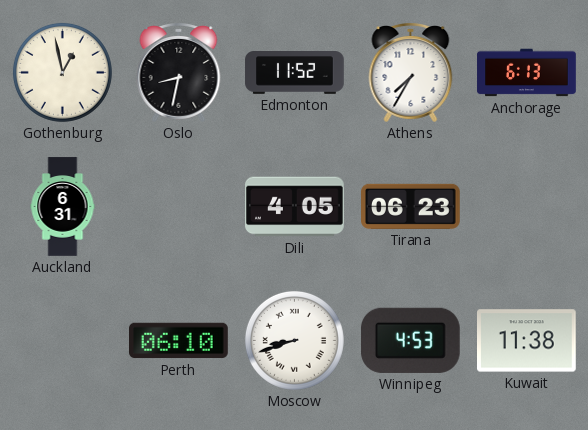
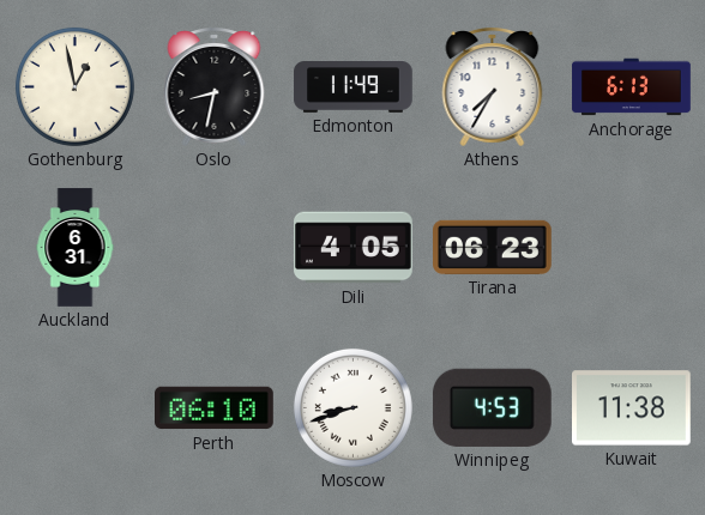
Edmonton: 11:52 -> 11:49 (354, 87)
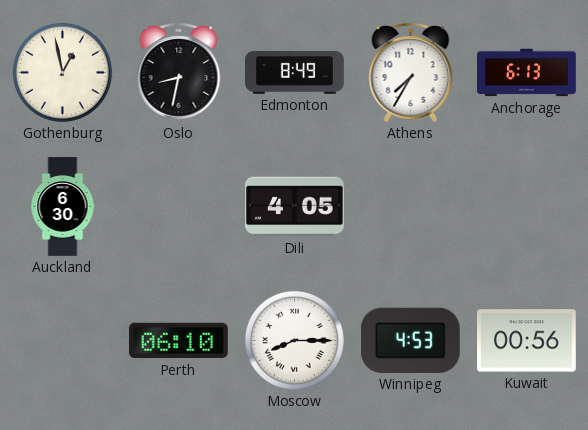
Edmonton: 11:49 -> 8:49 (295, 73)
Auckland: 6:31 -> 6:30 (63, 207)
Tirana: 06:23 -> none (493, 247)
Moscow: 8:42 -> 8:15 (294, 340)
Kuwait: 11:38 -> 00:56 (527, 341)
